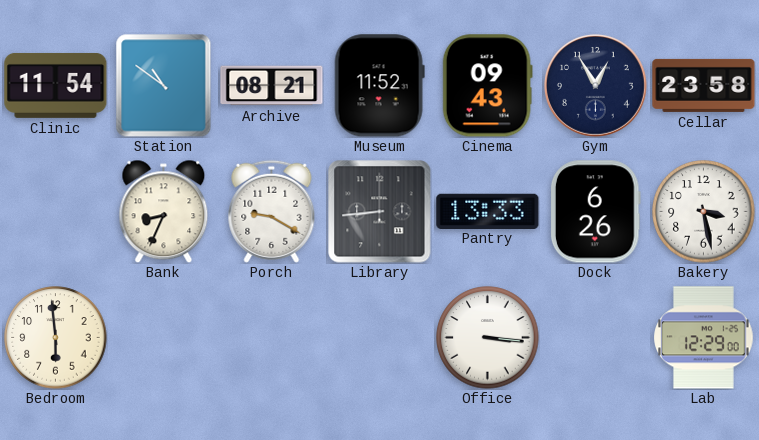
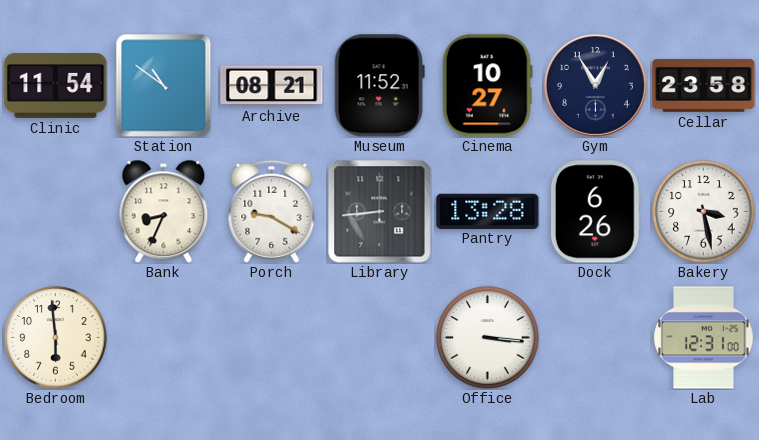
Cinema: 09:43 -> 10:27 (487, 86)
Pantry: 13:33 -> 13:28 (488, 211)
Lab: 12:29 -> 12:31 (704, 338)
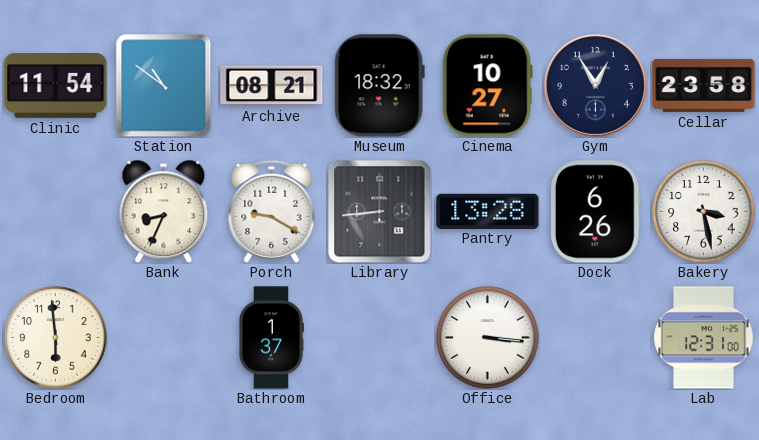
Museum: 11:52 -> 18:32 (379, 86)
Bathroom: none -> 1:37 (272, 338)
